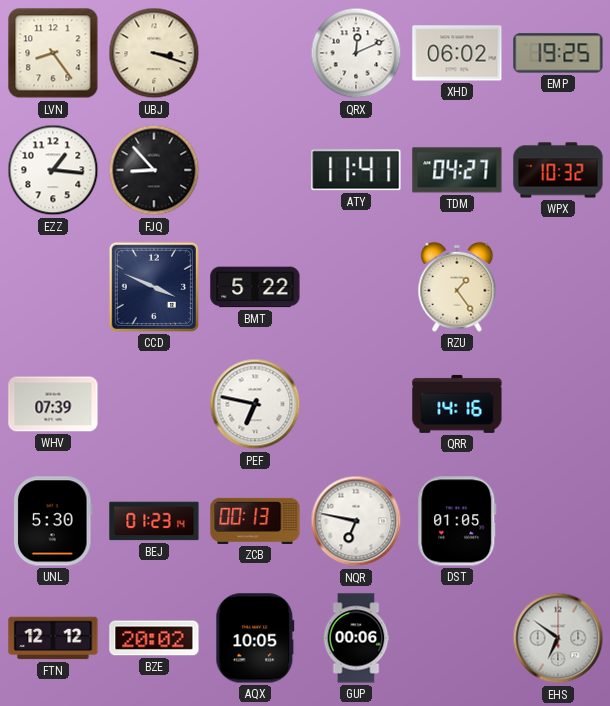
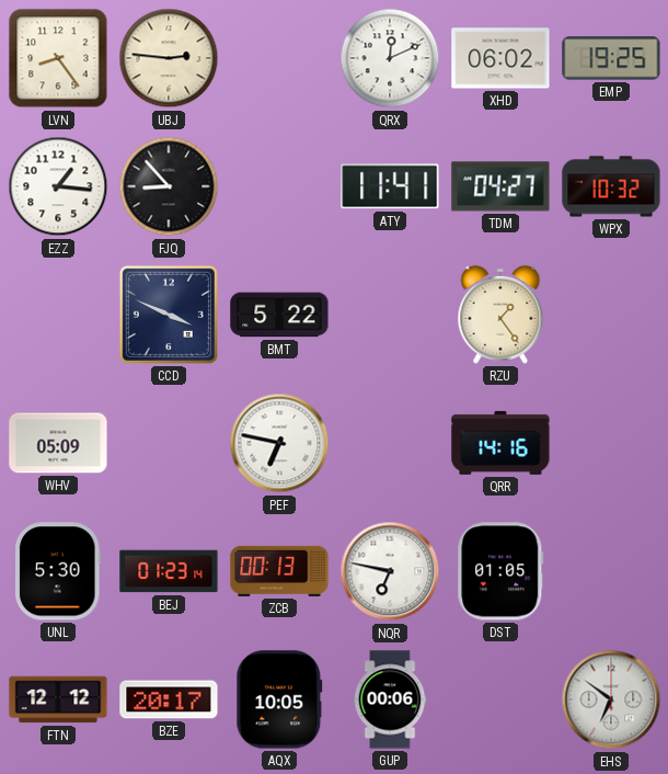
UBJ: 3:18 -> 2:46 (169, 58)
WHV: 07:39 -> 05:09 (58, 443)
BZE: 20:02 -> 20:17 (169, 699)
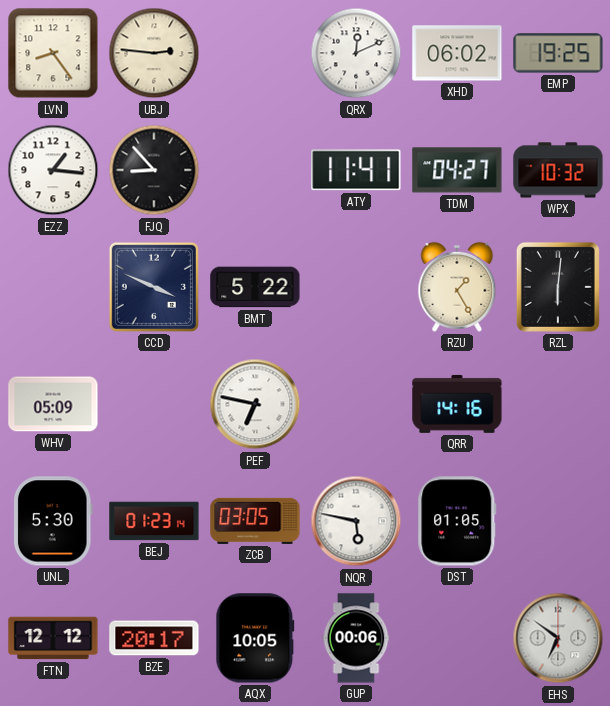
RZU: 1:24 -> 1:25 (457, 287)
RZL: none -> 6:01 (558, 287)
ZCB: 00:13 -> 03:05 (255, 521)
NQR: 6:47 -> 5:47 (356, 521)
